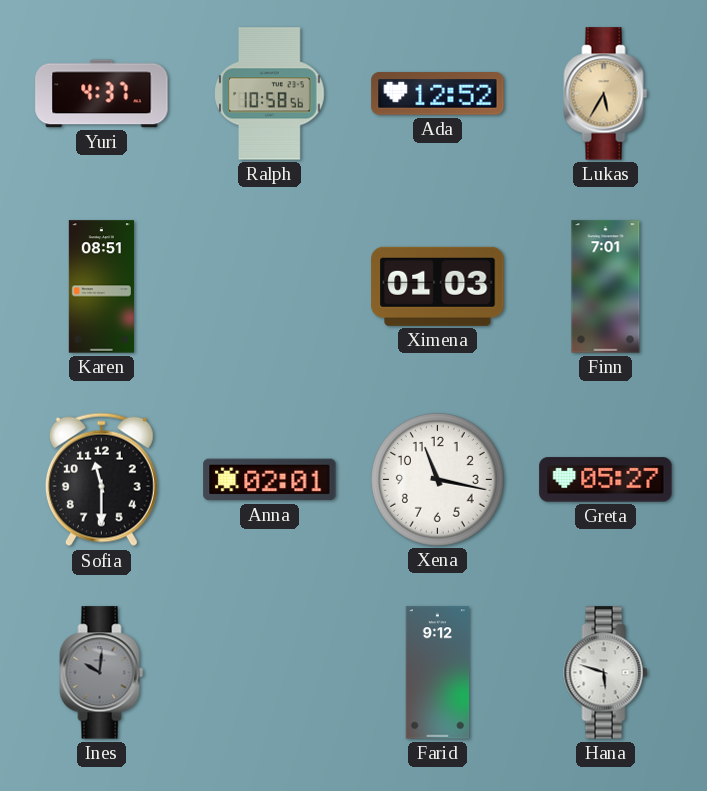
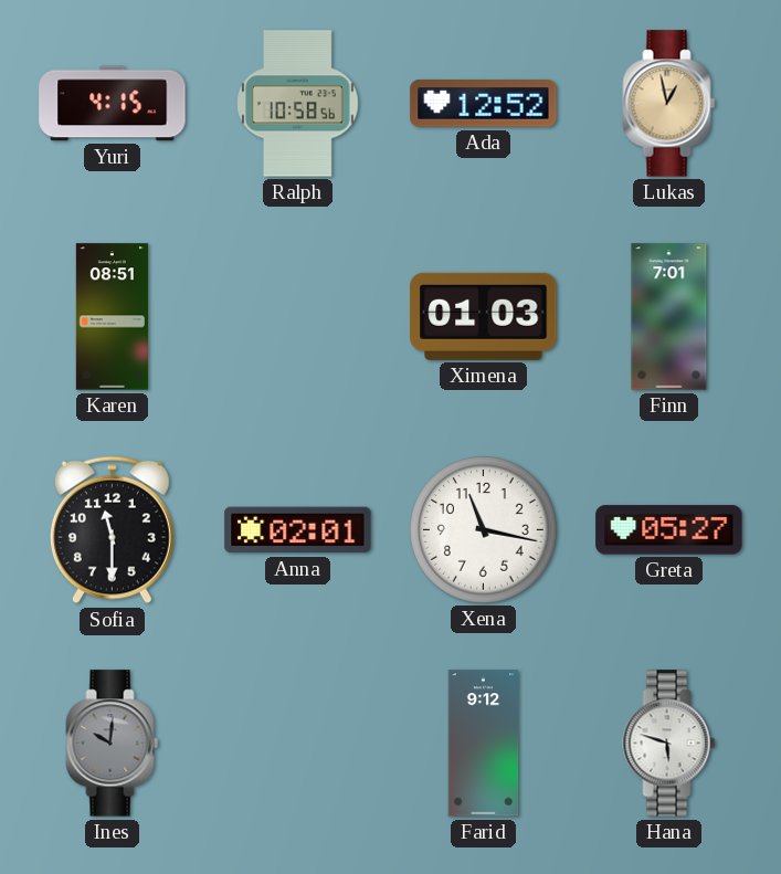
Yuri: 4:37 -> 4:15 (113, 104)
Lukas: 5:35 -> 12:58 (669, 104)
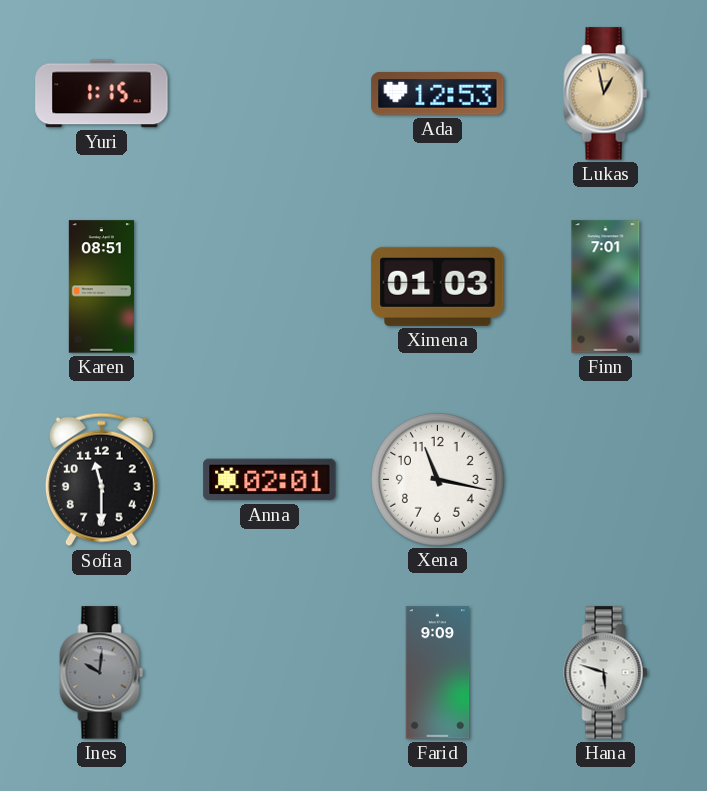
Yuri: 4:15 -> 1:15 (102, 94)
Ralph: 10:58 -> none (298, 104)
Ada: 12:52 -> 12:53 (438, 94)
Greta: 05:27 -> none (669, 530)
Farid: 9:12 -> 9:09 (438, 673)
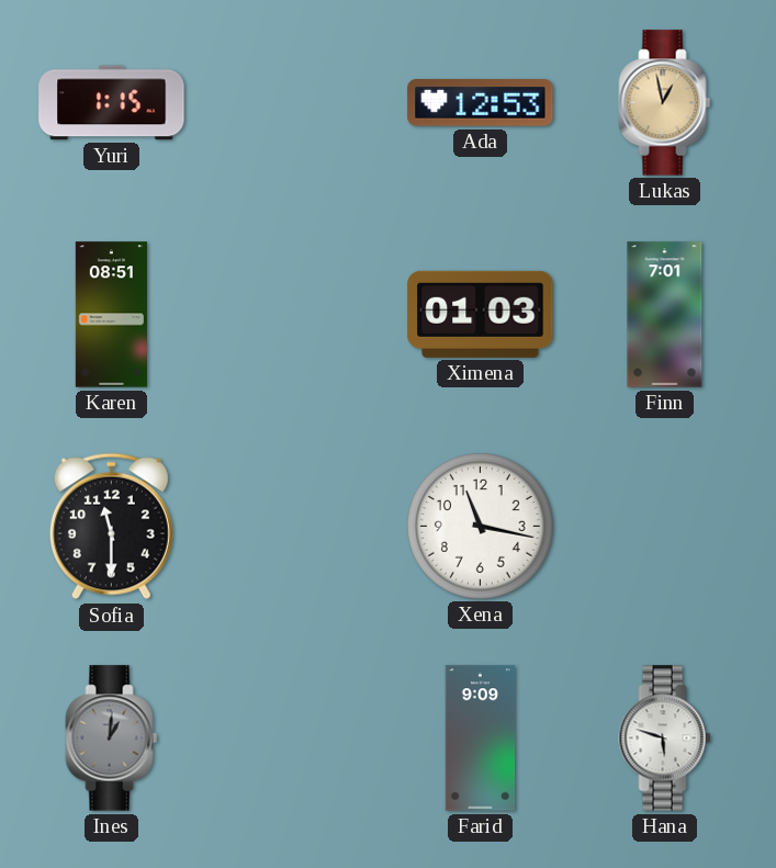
Anna: 02:01 -> none (270, 480)
Ines: 10:01 -> 1:01 (112, 739)
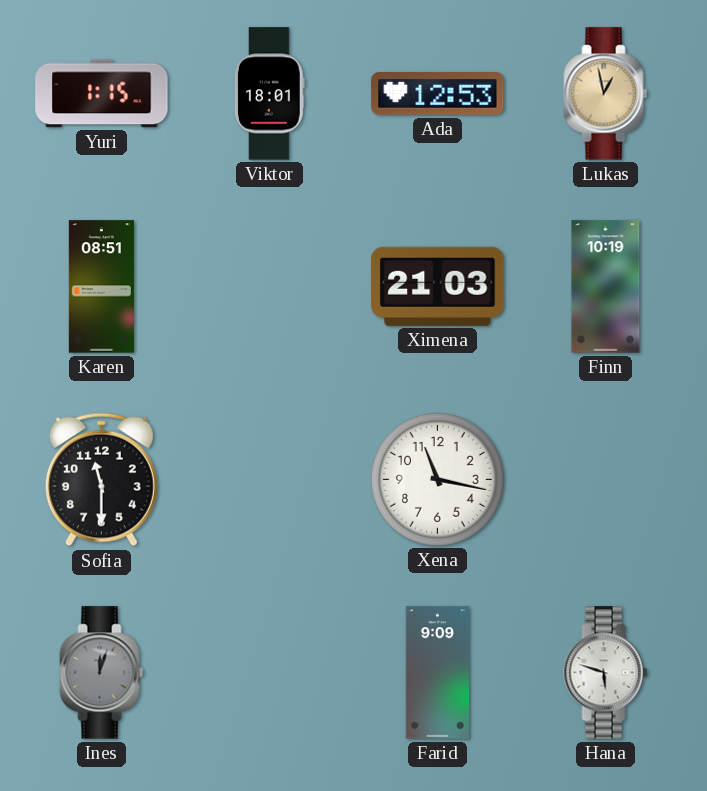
Viktor: none -> 18:01 (269, 94)
Ximena: 01:03 -> 21:03 (438, 286)
Finn: 7:01 -> 10:19 (606, 287)
Ines: 1:01 -> 12:03 (102, 673)
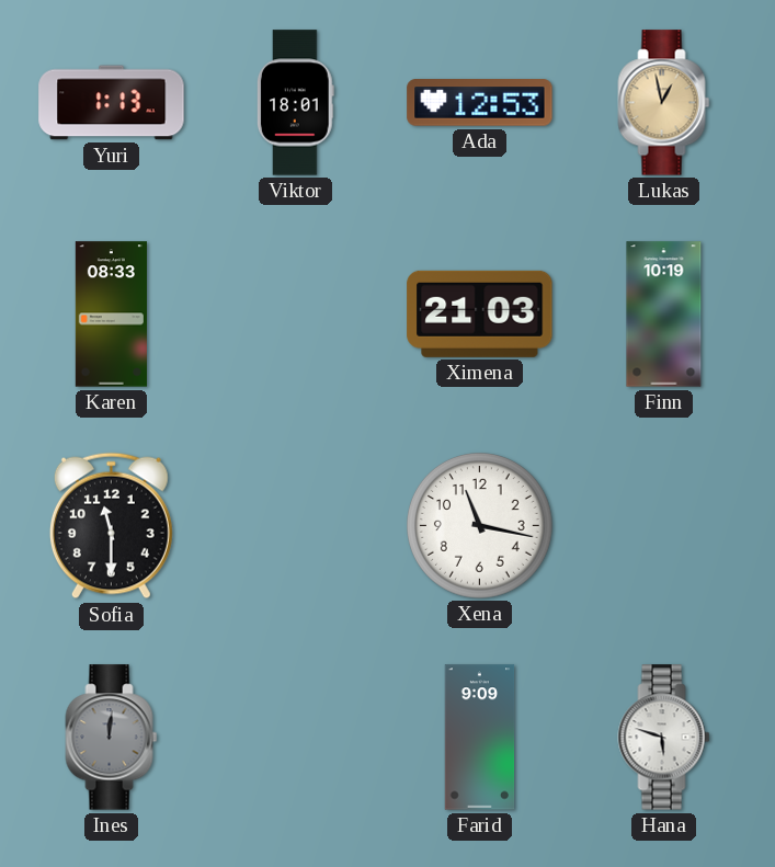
Yuri: 1:15 -> 1:13 (112, 103)
Karen: 08:51 -> 08:33 (111, 315)
Ines: 12:03 -> 12:01 (112, 738)
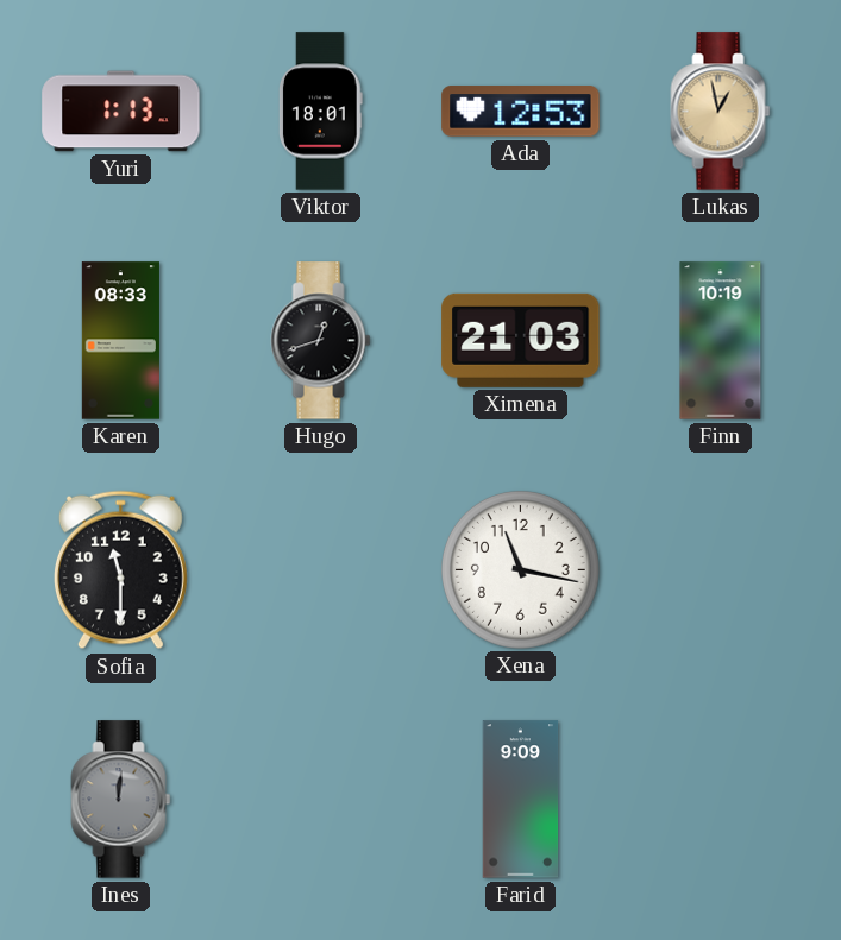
Hugo: none -> 12:42 (321, 341)
Hana: 5:48 -> none (664, 738)
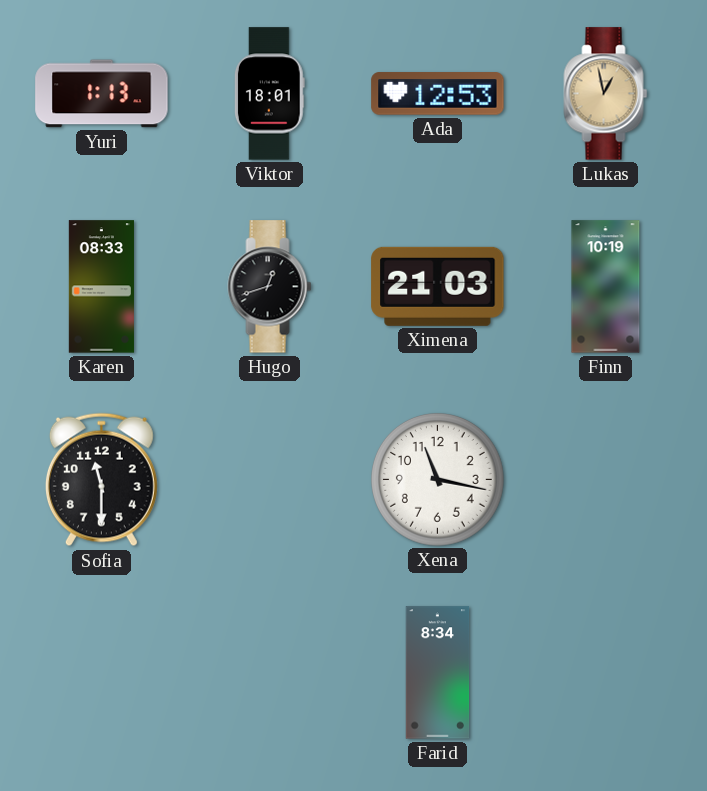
Ines: 12:01 -> none (121, 800)
Farid: 9:09 -> 8:34 (438, 673)
